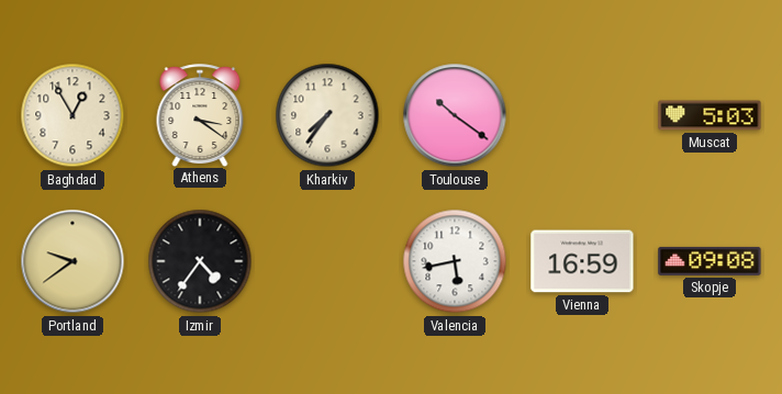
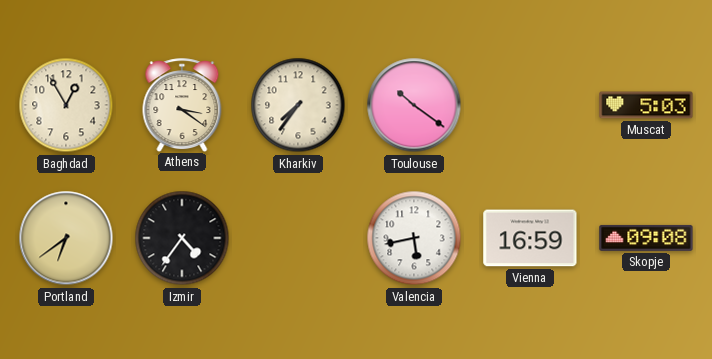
Portland: 9:39 -> 6:39 (66, 238)
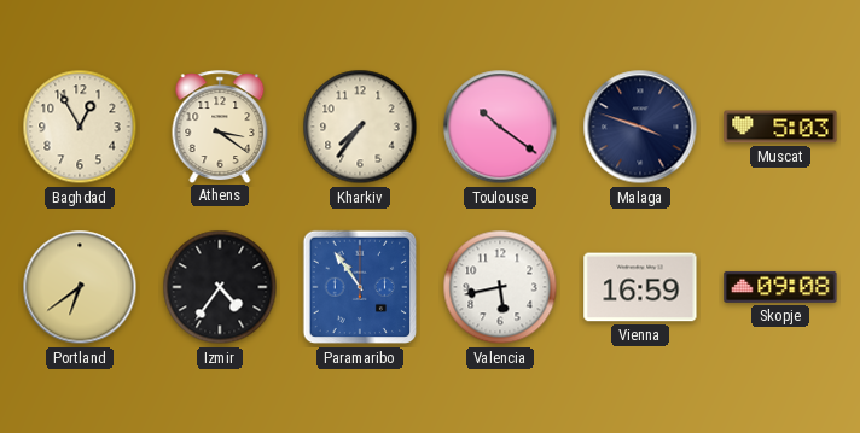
Malaga: none -> 3:48 (640, 127)
Paramaribo: none -> 10:54 (360, 287)
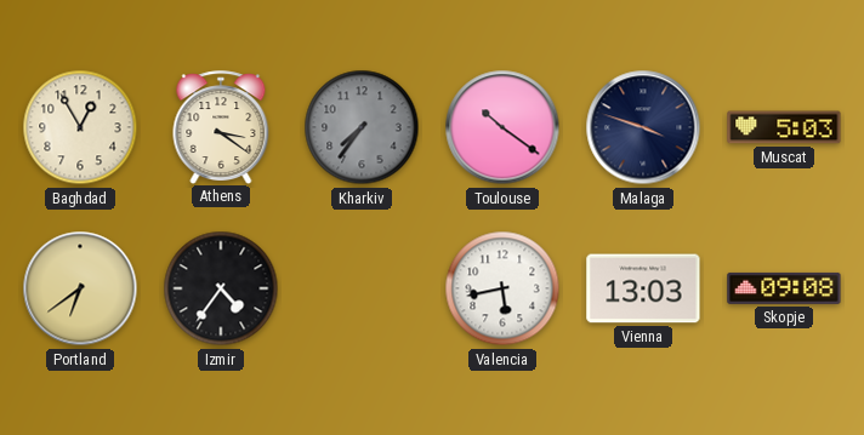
Kharkiv dial: cream -> grey (362, 127)
Paramaribo: 10:54 -> none (360, 287)
Vienna: 16:59 -> 13:03 (643, 288)
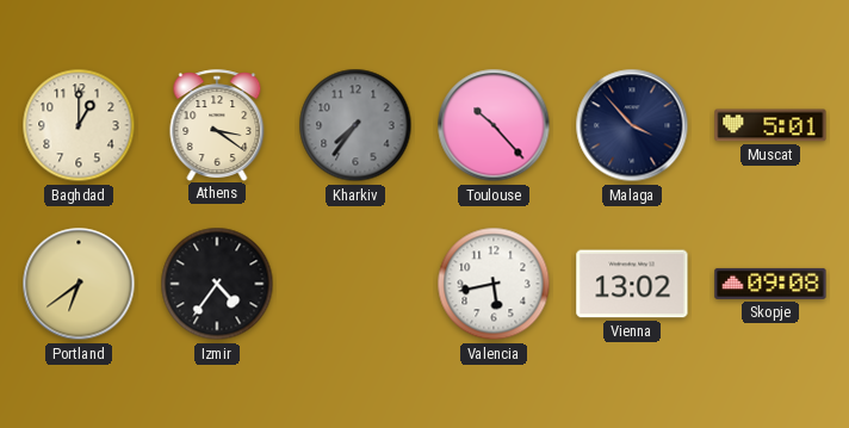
Baghdad: 12:55 -> 1:00 (79, 125)
Toulouse: 10:21 -> 10:23 (494, 125)
Malaga: 3:48 -> 3:53 (632, 125)
Muscat: 5:03 -> 5:01 (770, 125)
Vienna: 13:03 -> 13:02 (632, 284)
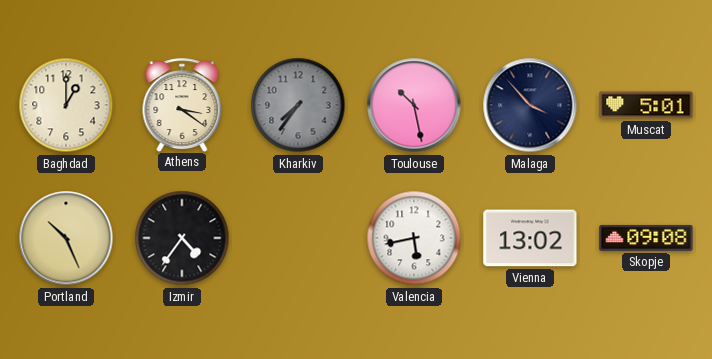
Toulouse: 10:23 -> 10:28 (414, 105)
Portland: 6:39 -> 10:26 (66, 238)
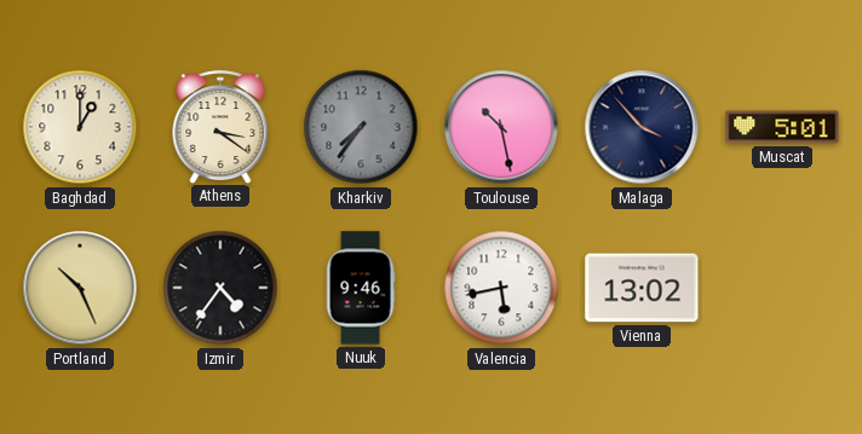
Nuuk: none -> 9:46 (361, 288)
Skopje: 09:08 -> none (646, 238)
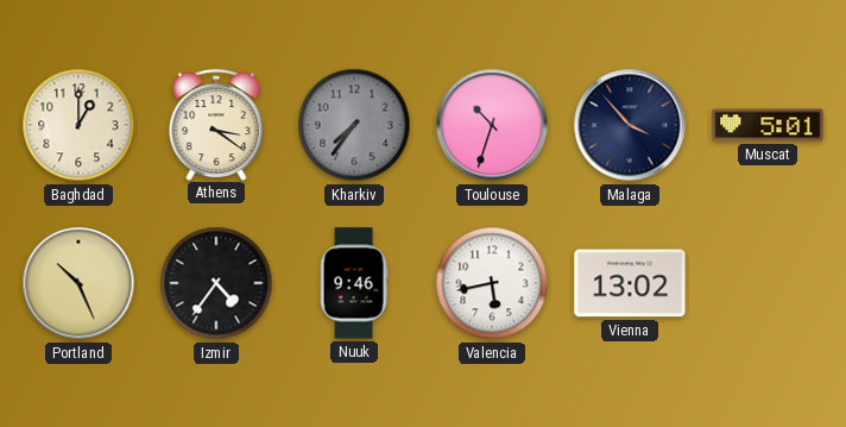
Toulouse: 10:28 -> 10:33 (492, 125)
